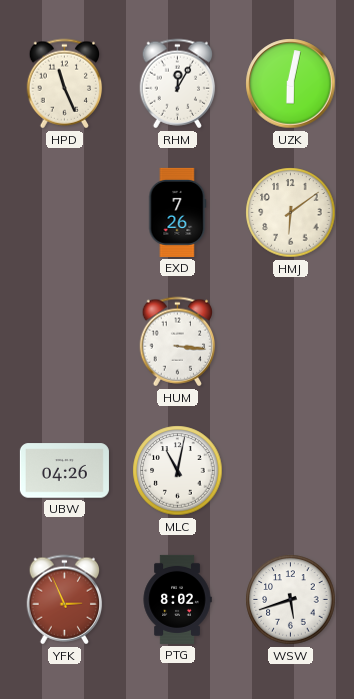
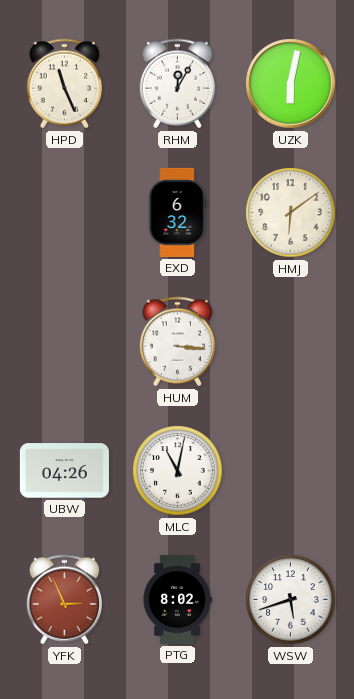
EXD: 7:26 -> 6:32 (177, 212)
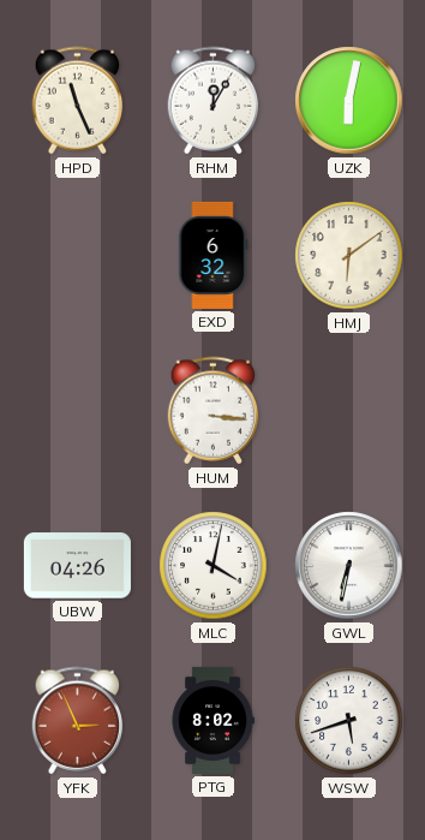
MLC: 11:02 -> 4:02 (214, 566)
GWL: none -> 6:32 (349, 566)
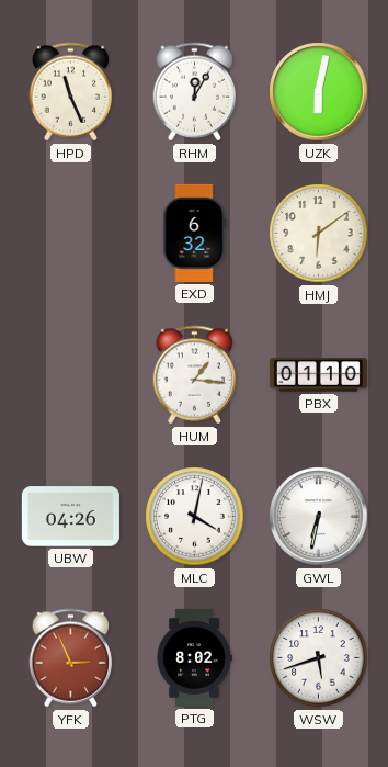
HUM: 3:16 -> 1:16 (195, 375)
PBX: none -> 01:10 (318, 375)
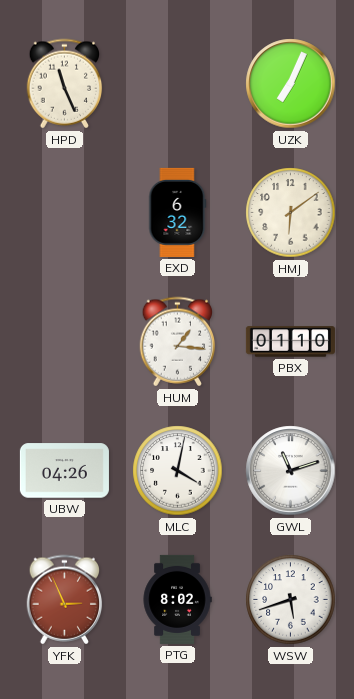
RHM: 12:05 -> none (195, 92)
UZK: 6:02 -> 7:04 (291, 84)
GWL: 6:32 -> 11:12 (291, 471)
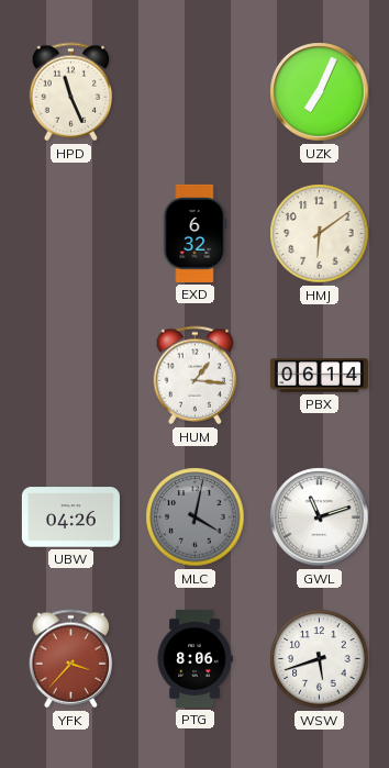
PBX: 01:10 -> 06:14 (319, 376)
MLC dial: white -> grey (196, 517)
YFK: 2:56 -> 3:37 (71, 659)
PTG: 8:02 -> 8:06 (194, 658)
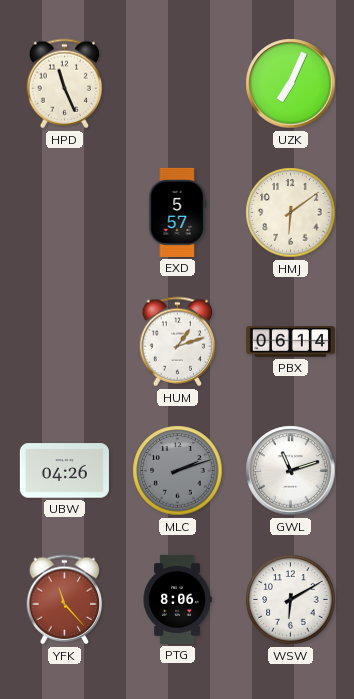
EXD: 6:32 -> 5:57 (177, 212)
HUM: 1:16 -> 1:12 (178, 342)
MLC: 4:02 -> 2:12 (178, 471)
YFK: 3:37 -> 11:23 (65, 600)
WSW: 5:42 -> 6:10 (291, 600)
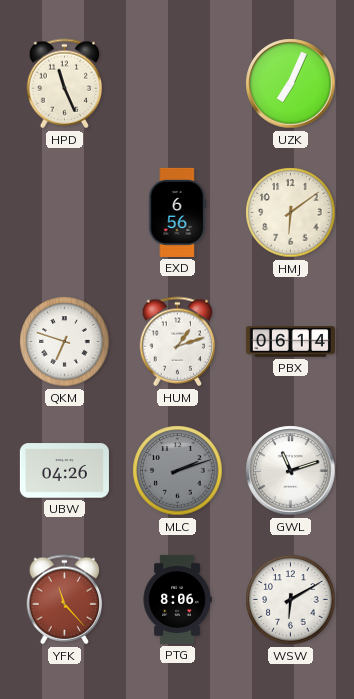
EXD: 5:57 -> 6:56 (177, 212)
QKM: none -> 6:48 (65, 342)
